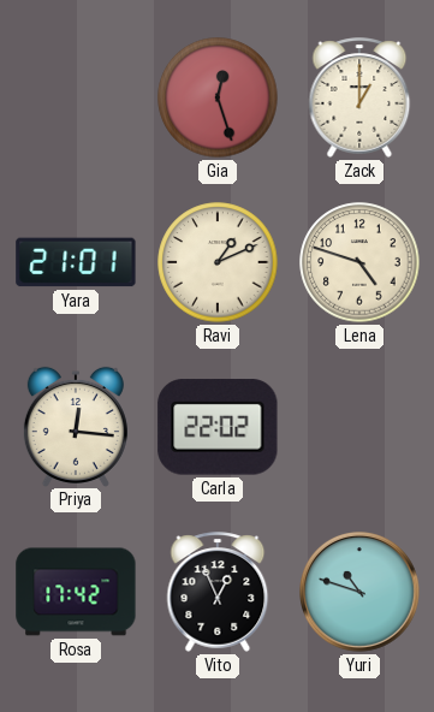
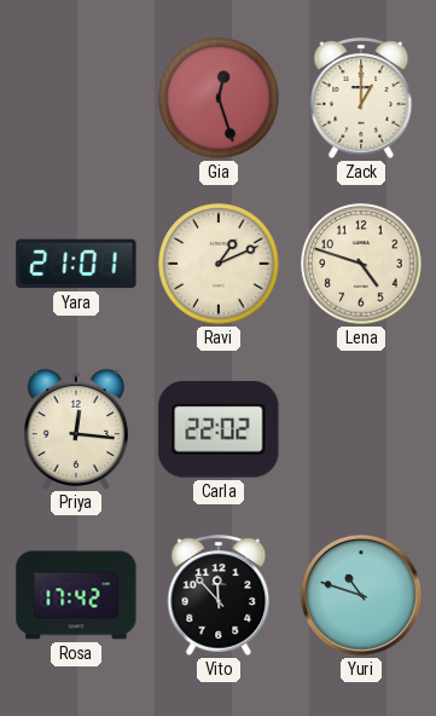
Vito: 12:56 -> 11:53 (219, 595)
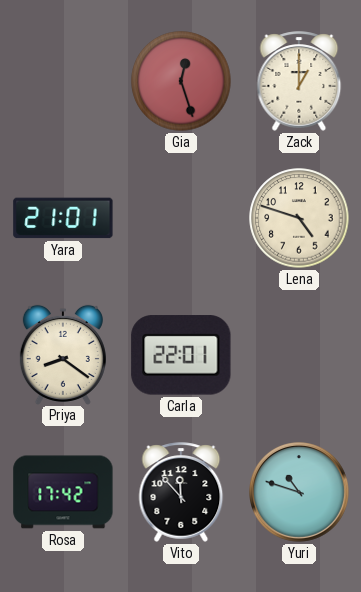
Ravi: 1:11 -> none (219, 264)
Priya: 12:16 -> 8:21 (63, 354)
Carla: 22:02 -> 22:01 (181, 355)
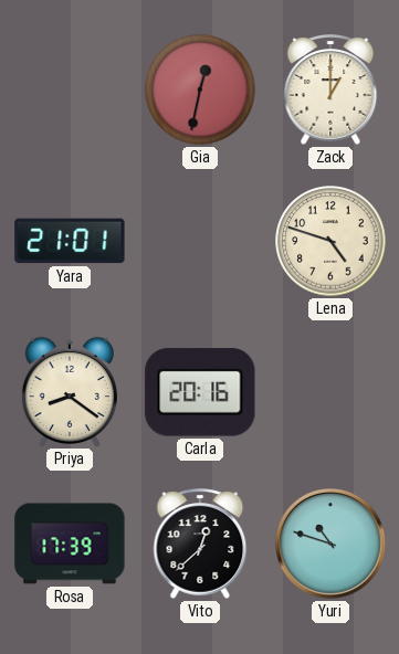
Gia: 12:27 -> 12:32 (200, 89)
Carla: 22:01 -> 20:16 (200, 392)
Rosa: 17:42 -> 17:39 (70, 544)
Vito: 11:53 -> 12:38 (200, 544)
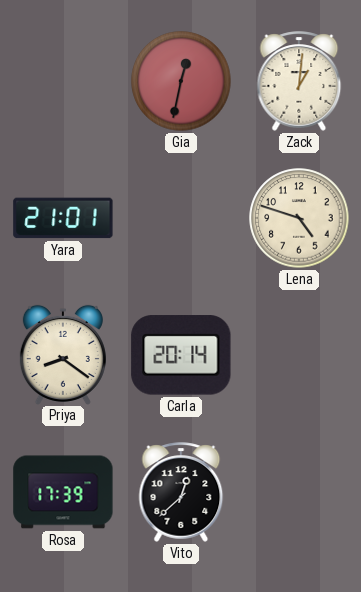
Zack: 1:00 -> 1:01 (299, 81)
Carla: 20:16 -> 20:14 (181, 355)
Yuri: 10:48 -> none (332, 545)
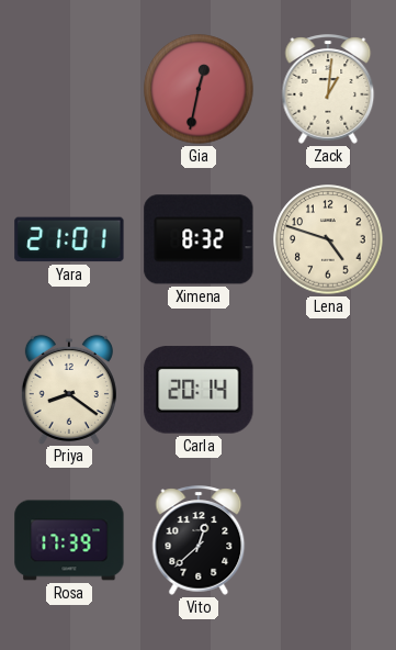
Ximena: none -> 8:32 (199, 239)
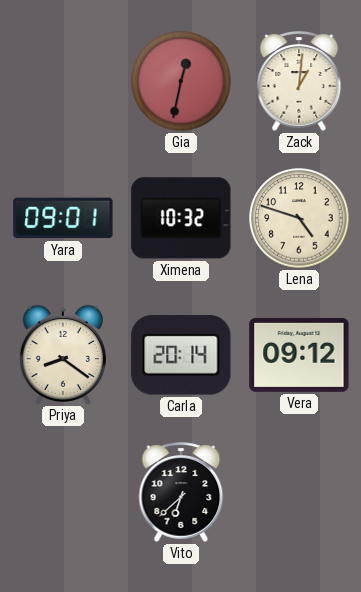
Yara: 21:01 -> 09:01 (63, 218)
Ximena: 8:32 -> 10:32 (181, 218)
Vera: none -> 09:12 (299, 355)
Rosa: 17:39 -> none (69, 540)
Vito: 12:38 -> 6:38 (181, 492)
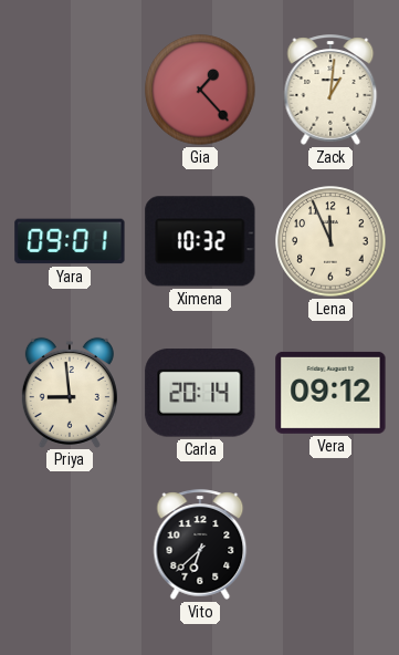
Gia: 12:32 -> 1:23 (200, 90)
Lena: 4:48 -> 11:56 (330, 241)
Priya: 8:21 -> 8:59 (70, 392)
